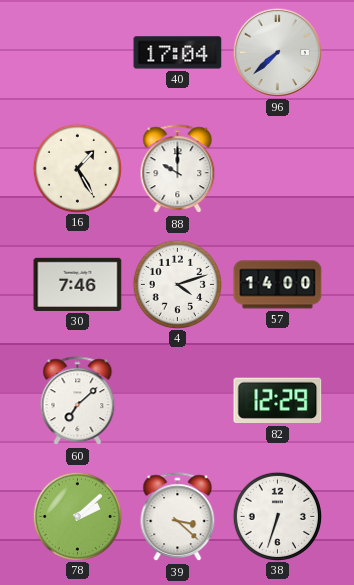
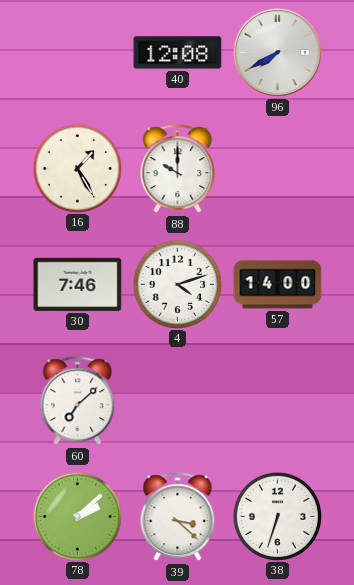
40: 17:04 -> 12:08 (178, 53)
96: 7:38 -> 7:40 (277, 52)
82: 12:29 -> none (278, 401)
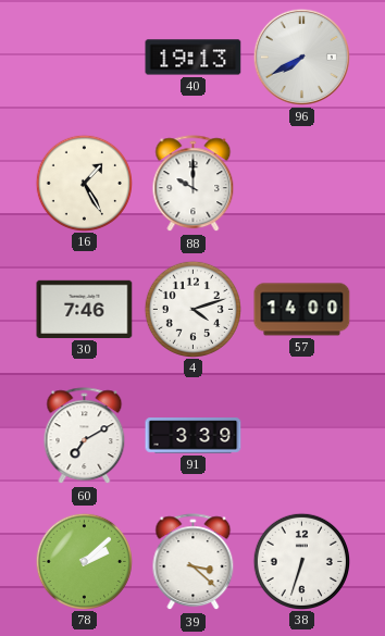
40: 12:08 -> 19:13 (194, 58)
60: 7:08 -> 7:10 (85, 436)
91: none -> 3:39 (194, 436)
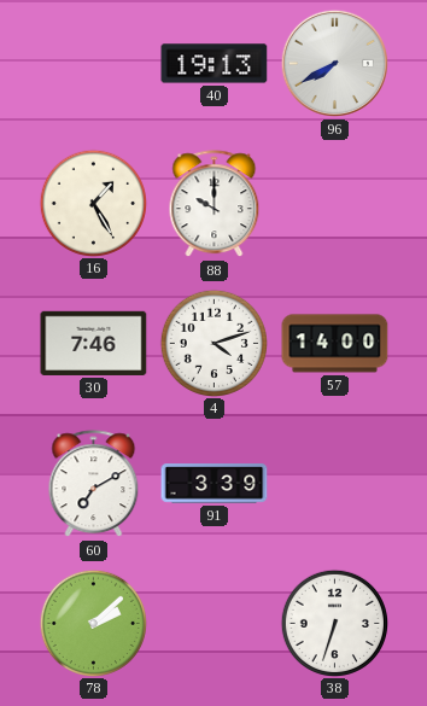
39: 3:22 -> none (194, 562)
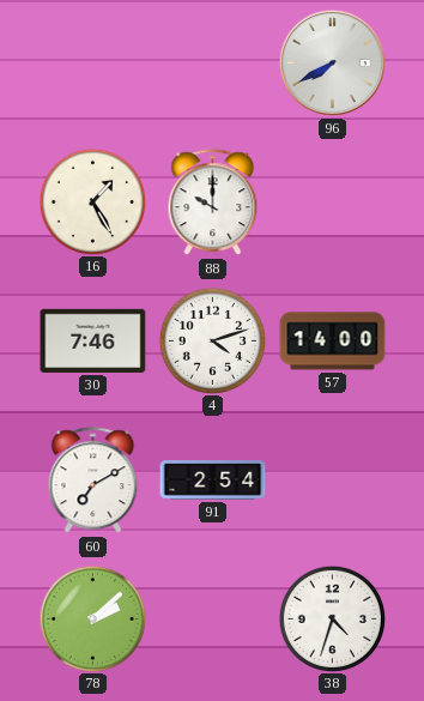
40: 19:13 -> none (215, 64)
91: 3:39 -> 2:54 (213, 481)
38: 6:33 -> 4:33 (332, 618)
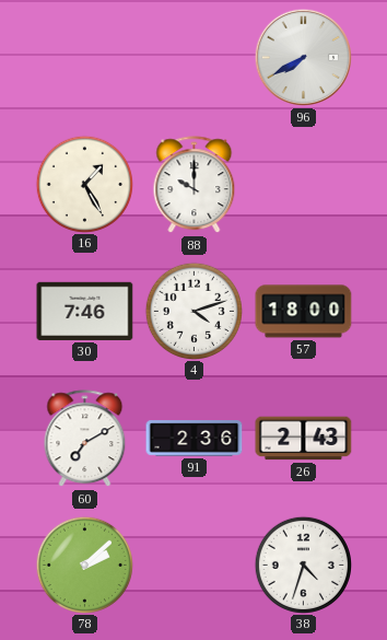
57: 14:00 -> 18:00 (304, 312)
91: 2:54 -> 2:36 (195, 439)
26: none -> 2:43 (304, 439)
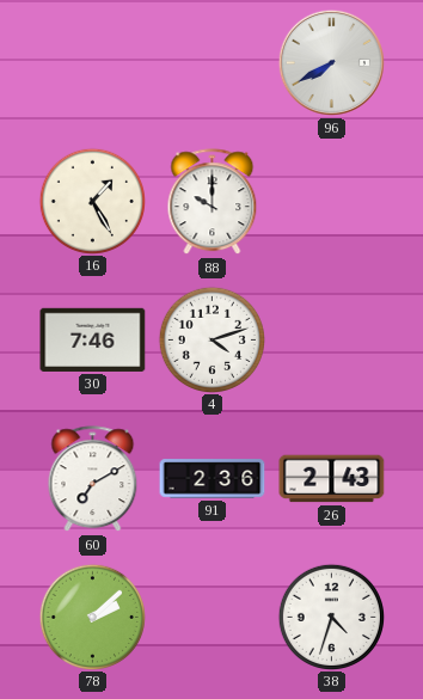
57: 18:00 -> none (304, 312)
